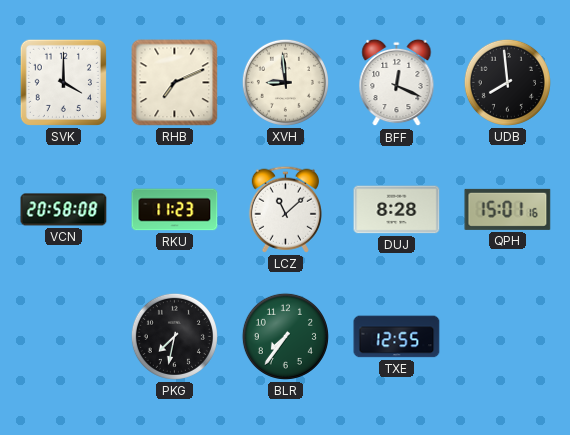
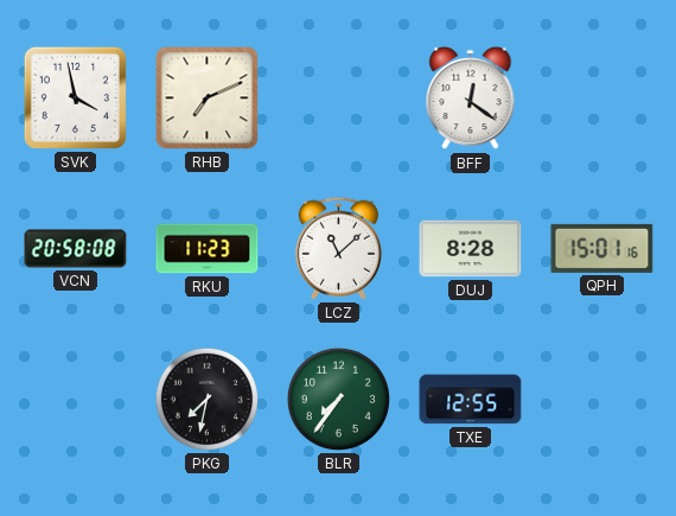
SVK: 4:00 -> 3:58 (75, 97)
XVH: 8:59 -> none (285, 82)
BFF: 12:19 -> 12:21 (471, 98)
UDB: 7:59 -> none (507, 82)
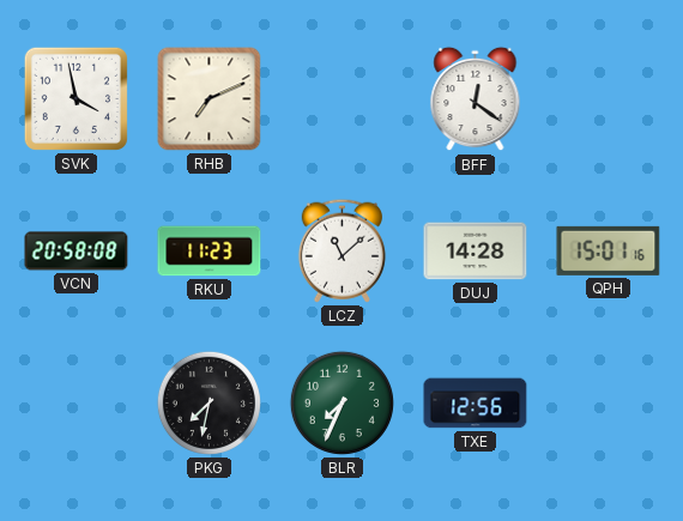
DUJ: 8:28 -> 14:28 (476, 252)
BLR: 7:36 -> 7:34 (341, 402)
TXE: 12:55 -> 12:56 (476, 404)
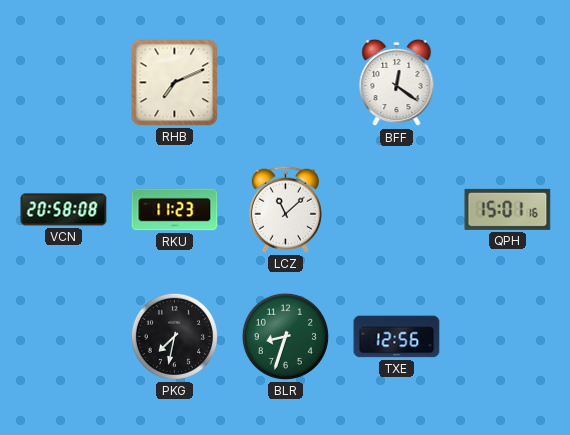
SVK: 3:58 -> none (75, 98)
DUJ: 14:28 -> none (476, 252)
BLR: 7:34 -> 8:33 (285, 336)
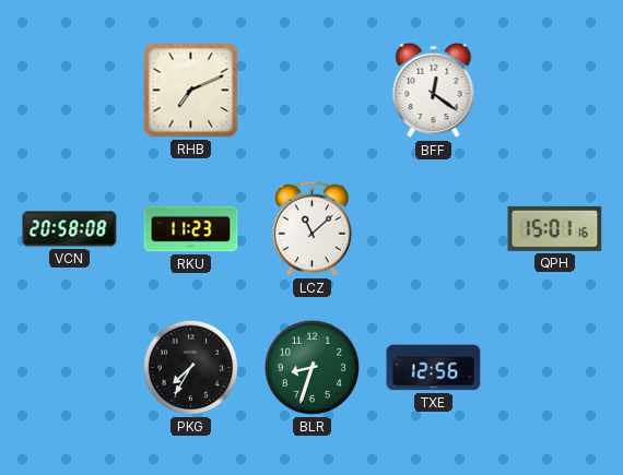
PKG: 7:32 -> 7:35 (190, 367)
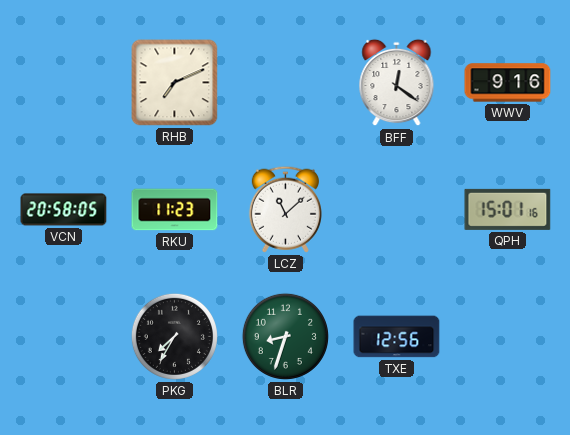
WWV: none -> 9:16 (508, 83)
VCN: 20:58:08 -> 20:58:05 (64, 210)
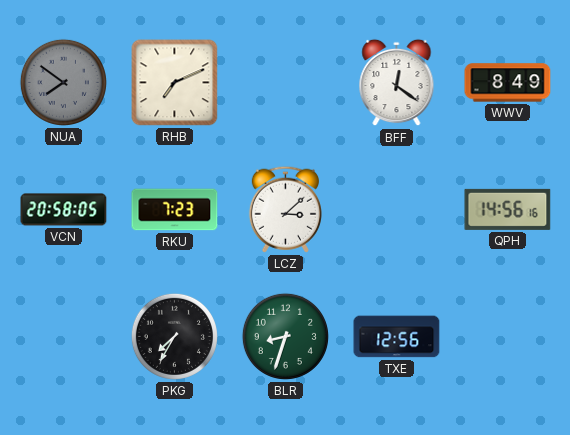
NUA: none -> 7:51 (63, 82)
WWV: 9:16 -> 8:49 (508, 83)
RKU: 11:23 -> 7:23 (175, 210)
LCZ: 11:08 -> 3:08 (285, 209)
QPH: 15:01 -> 14:56 (508, 209)
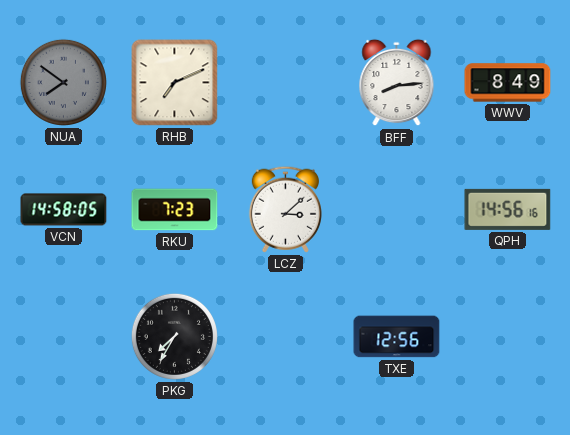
BFF: 12:21 -> 8:14 (397, 83)
VCN: 20:58 -> 14:58 (64, 210)
BLR: 8:33 -> none (285, 336)
